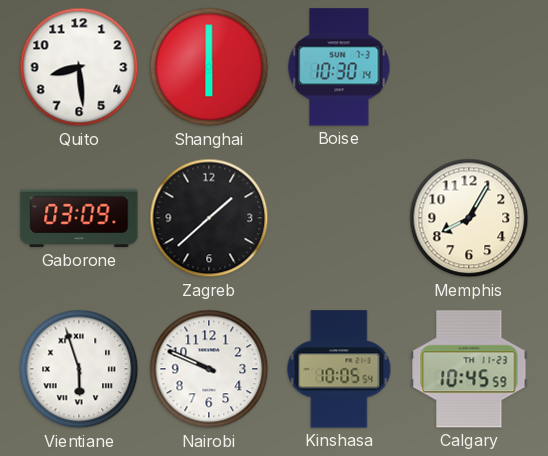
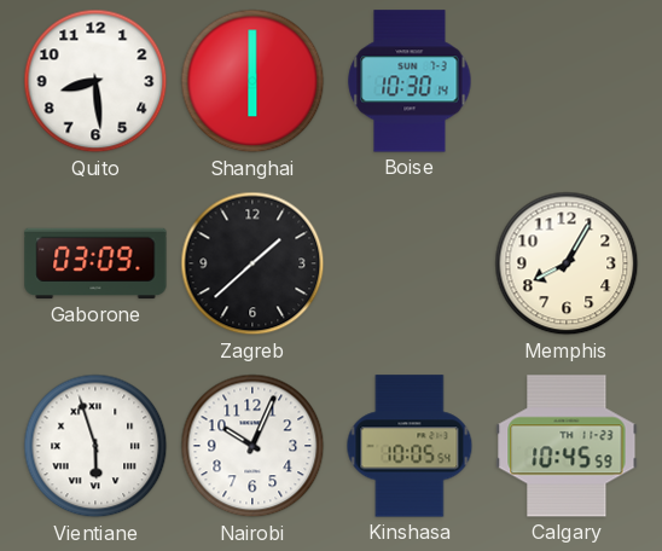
Nairobi: 9:49 -> 10:04 (252, 446)
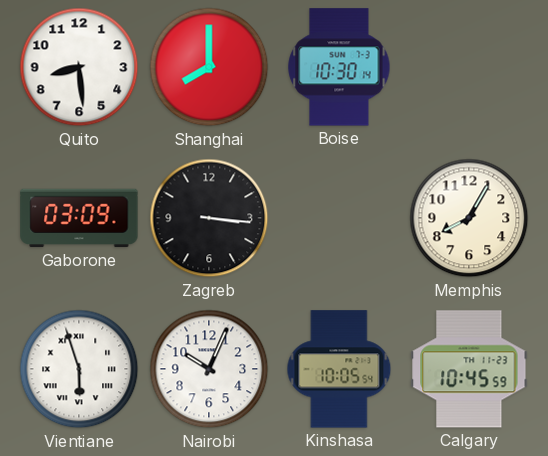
Shanghai: 6:00 -> 8:00 (209, 67)
Zagreb: 1:38 -> 3:16 (209, 218)
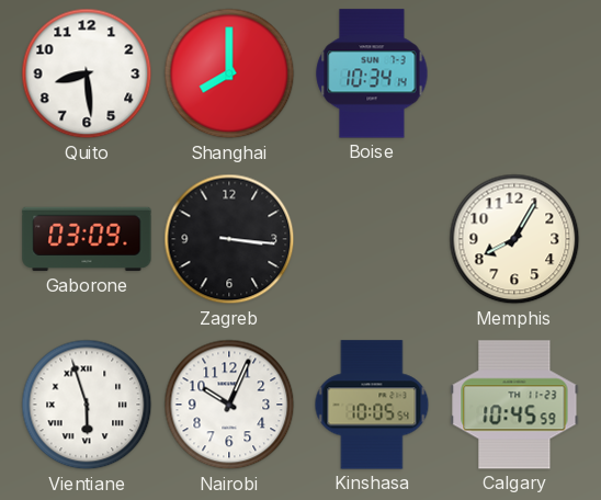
Boise: 10:30 -> 10:34 (372, 73)
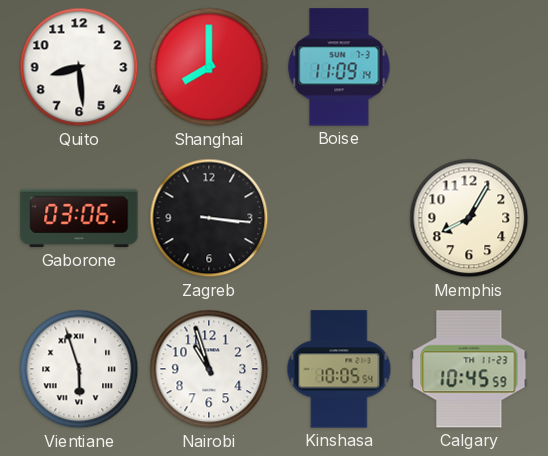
Boise: 10:34 -> 11:09 (339, 67)
Gaborone: 03:09 -> 03:06 (79, 218)
Nairobi: 10:04 -> 10:57 (209, 369)
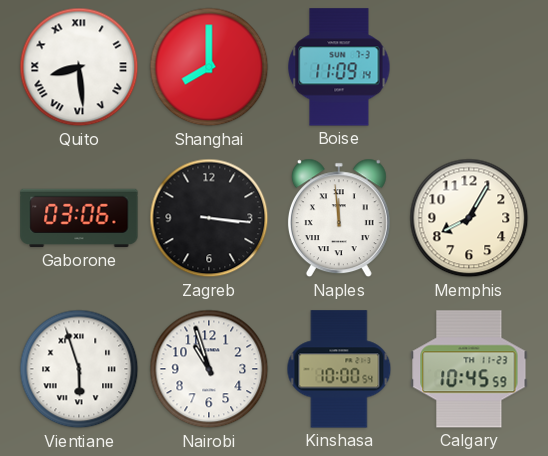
Quito numerals: Arabic -> Roman (79, 67)
Naples: none -> 11:59 (339, 218)
Kinshasa: 10:05 -> 10:00 (339, 369)
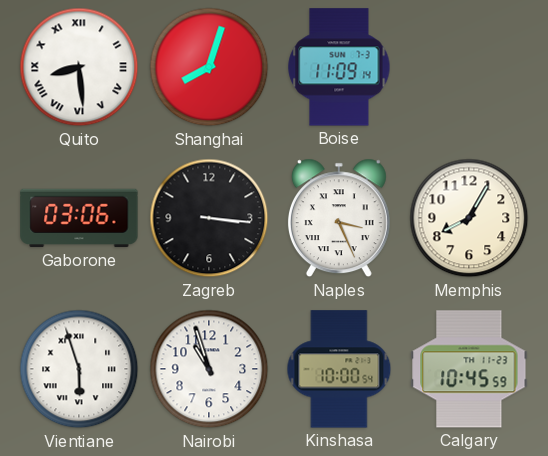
Shanghai: 8:00 -> 8:03 (209, 67)
Naples: 11:59 -> 3:26 (339, 218)
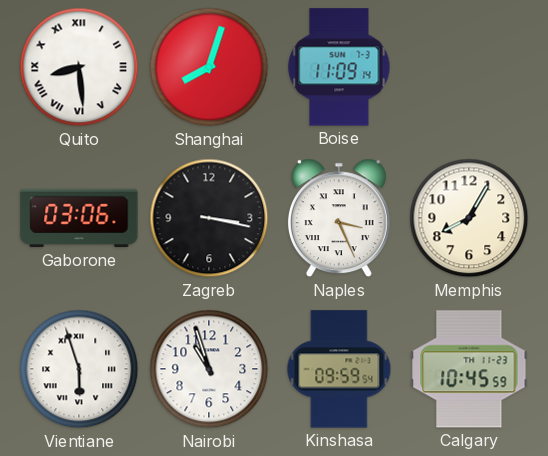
Zagreb: 3:16 -> 3:17 (209, 218)
Kinshasa: 10:00 -> 09:59 (339, 369)
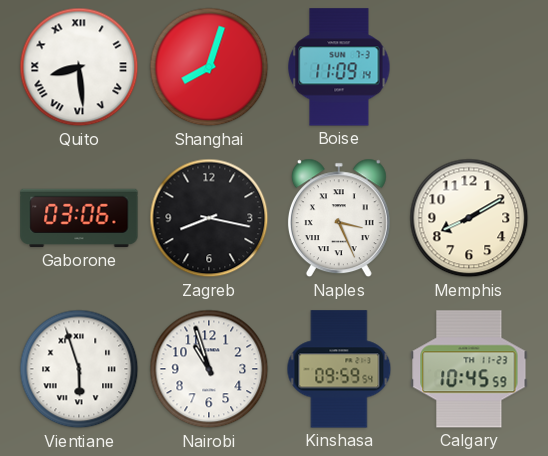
Zagreb: 3:17 -> 8:17 (209, 218)
Memphis: 8:05 -> 8:10 (469, 218)
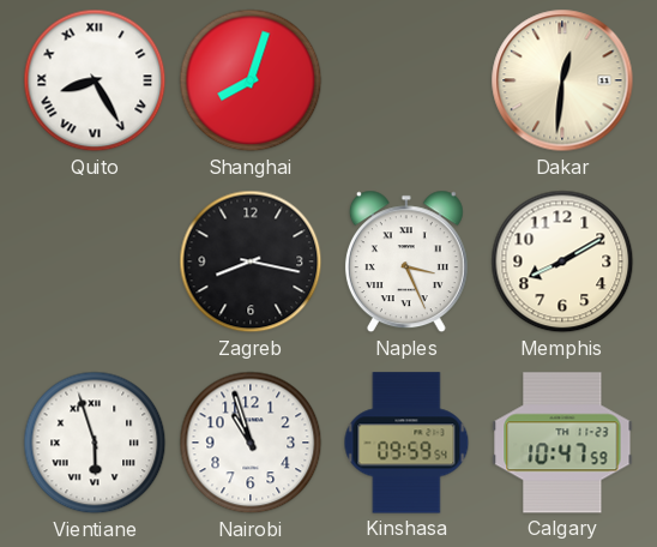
Quito: 8:29 -> 8:25 (95, 80)
Boise: 11:09 -> none (339, 67)
Dakar: none -> 12:31 (562, 80)
Gaborone: 03:06 -> none (79, 218)
Calgary: 10:45 -> 10:47 (562, 443)
